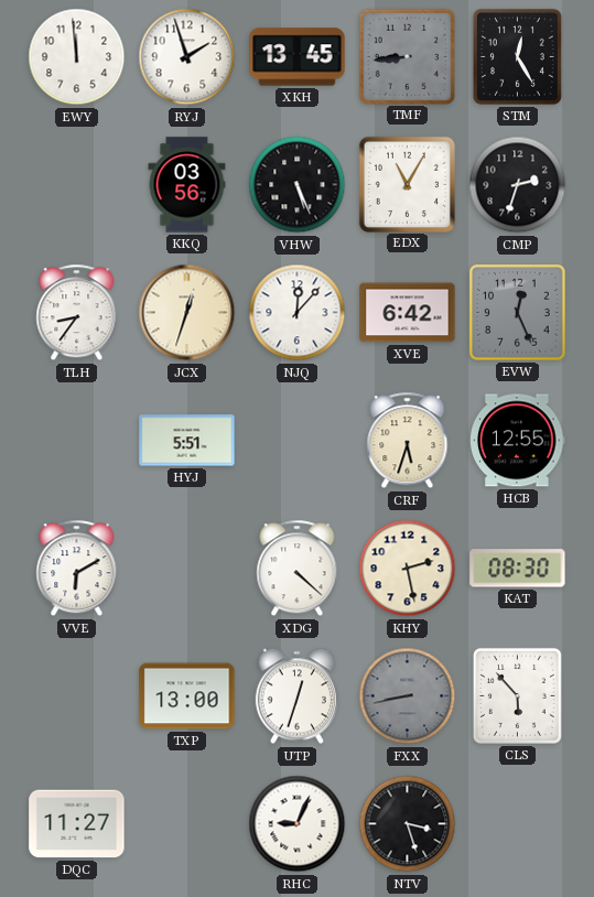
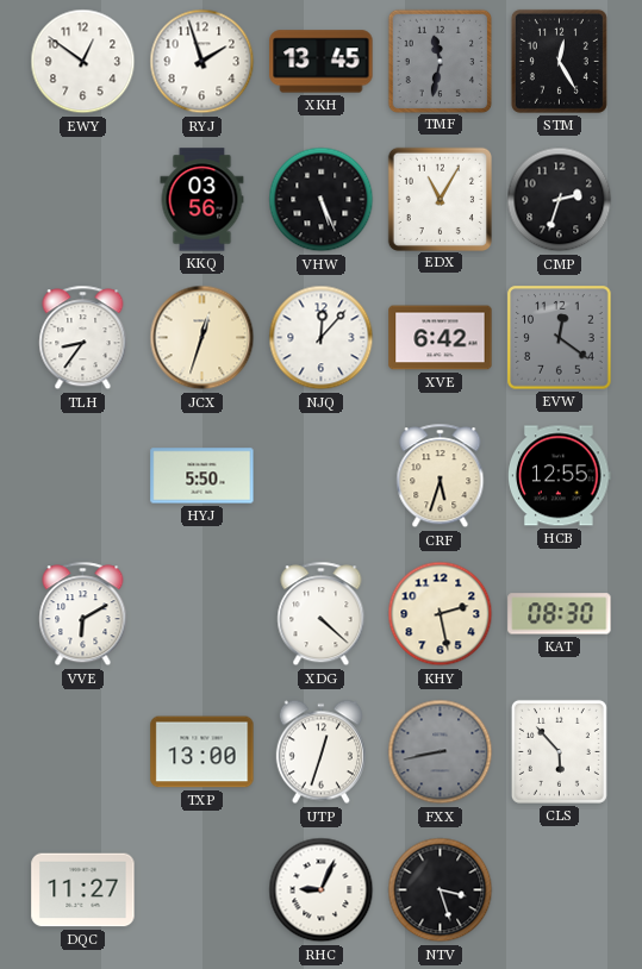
EWY: 11:59 -> 12:51 (83, 62)
TMF: 8:44 -> 11:32 (440, 61)
EVW: 12:26 -> 12:21 (560, 338)
HYJ: 5:51 -> 5:50 (202, 476)
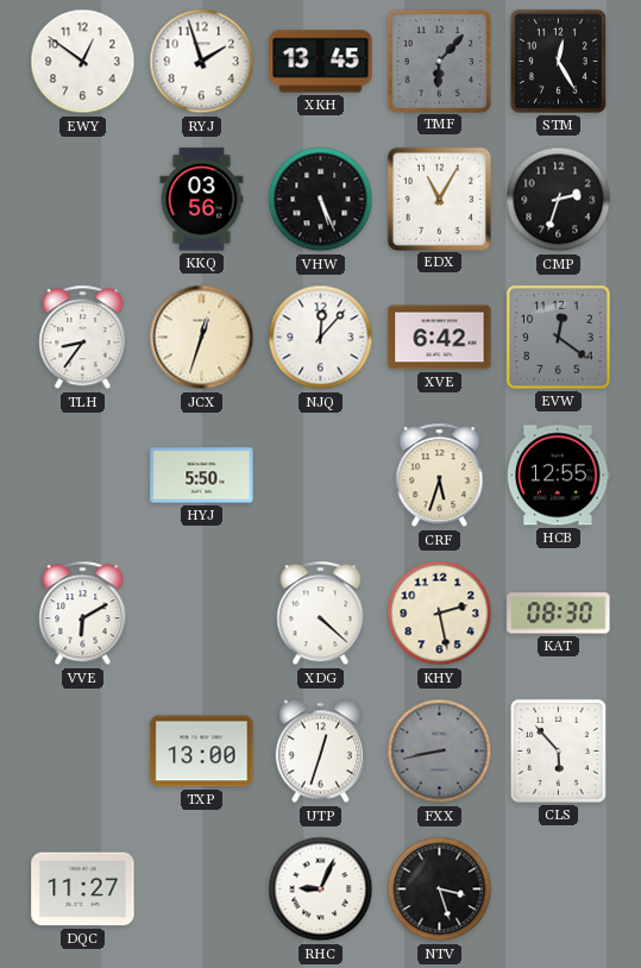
TMF: 11:32 -> 6:07 (439, 61)
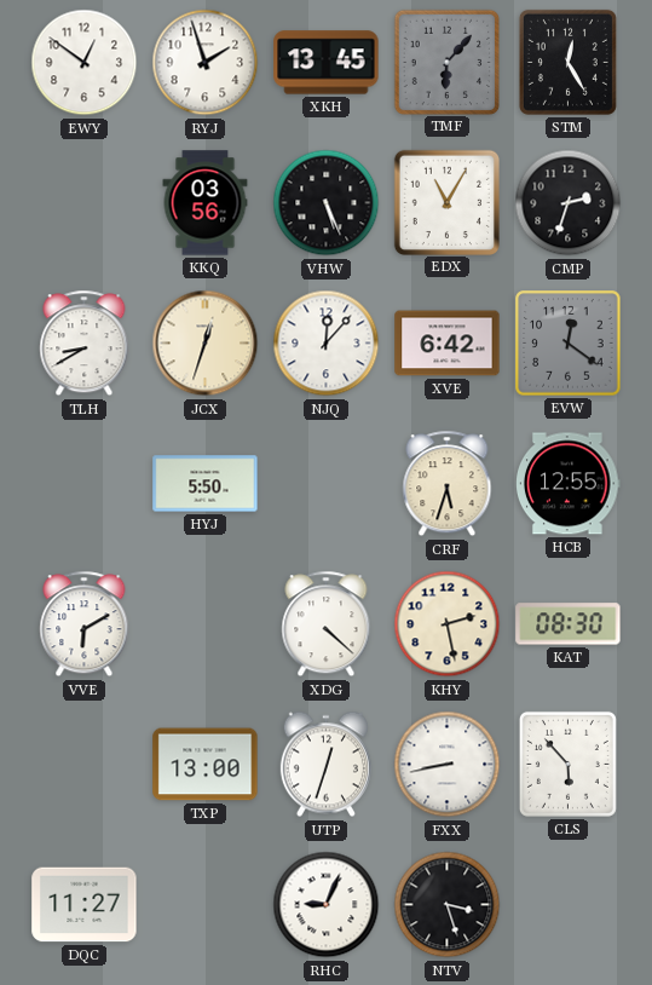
TLH: 8:36 -> 8:40 (85, 344)
FXX dial: grey -> white (448, 765)
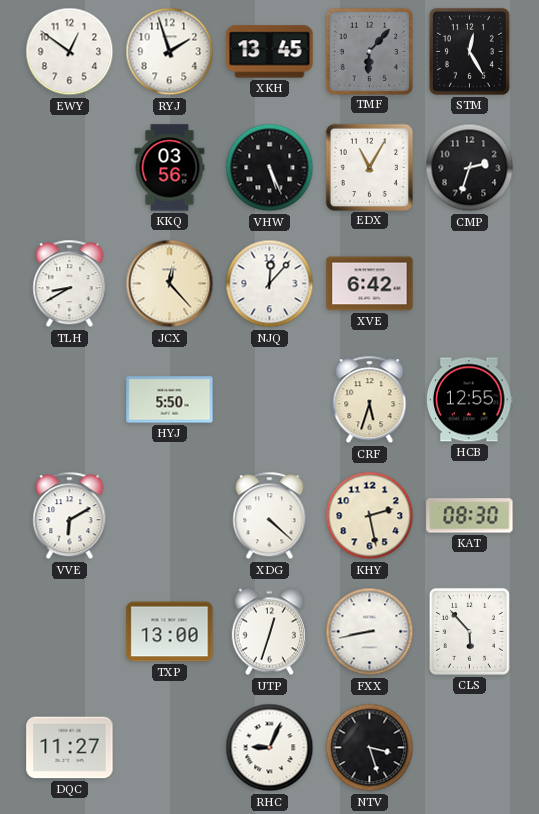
JCX: 12:33 -> 12:23 (170, 284)
EVW: 12:21 -> none (569, 344)
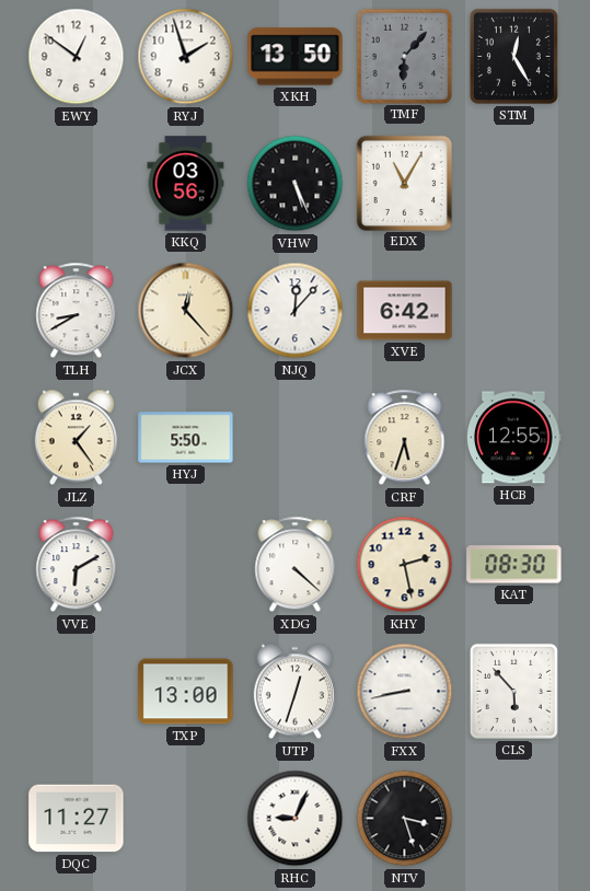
XKH: 13:45 -> 13:50 (296, 57)
CMP: 2:33 -> none (470, 168)
JLZ: none -> 1:24 (76, 438)
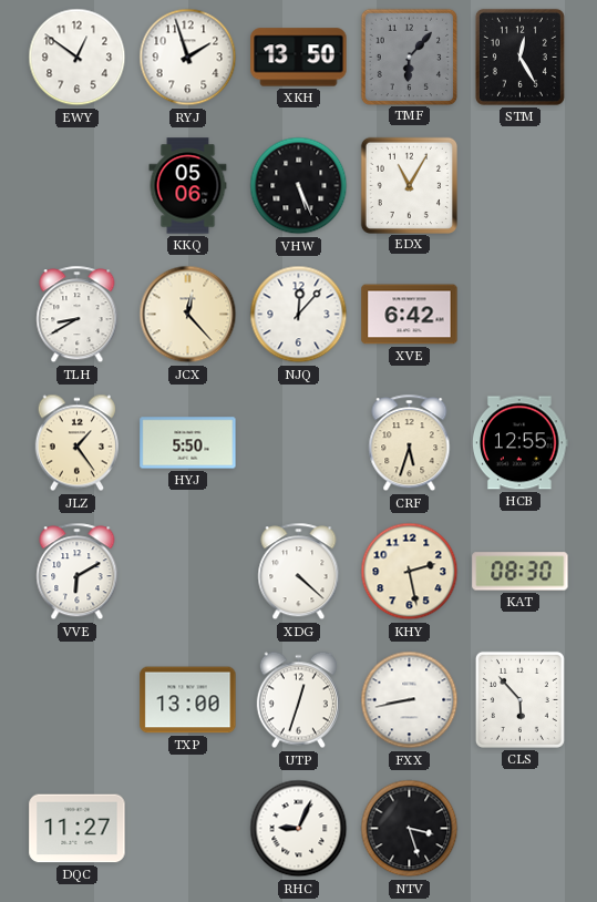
KKQ: 03:56 -> 05:06 (188, 186)
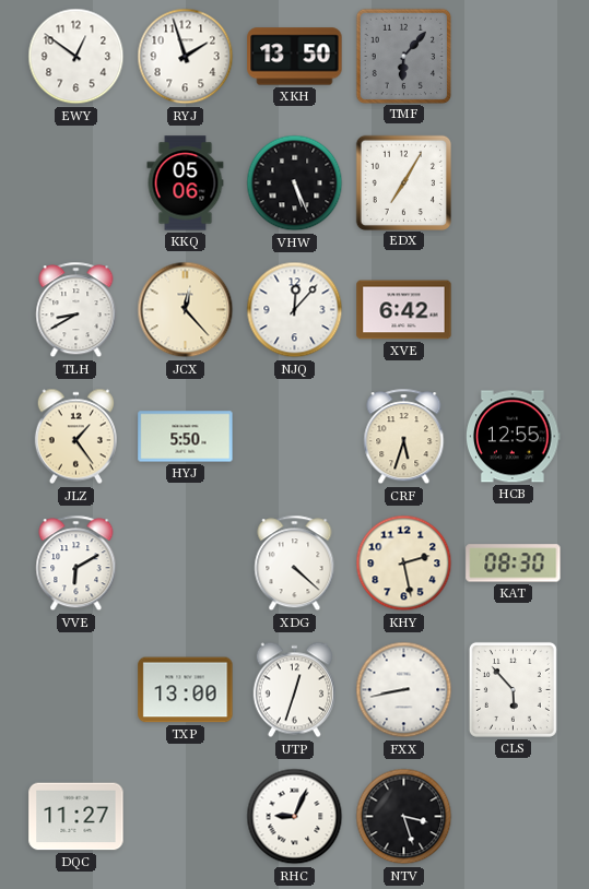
STM: 12:25 -> none (519, 57)
EDX: 11:05 -> 7:05 (403, 182)
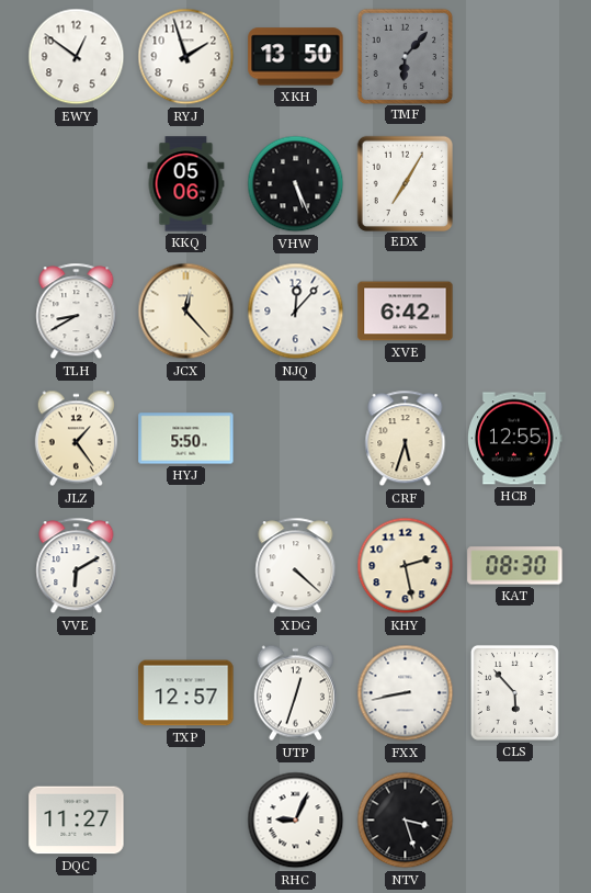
TXP: 13:00 -> 12:57 (186, 693)
